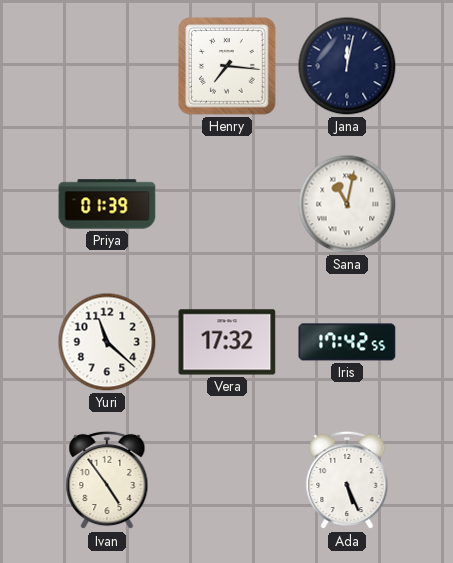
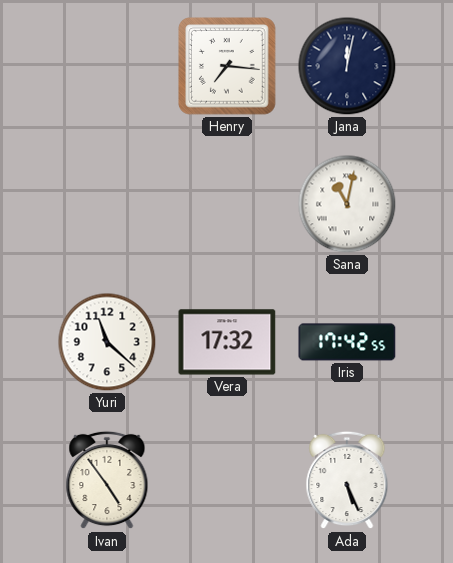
Priya: 01:39 -> none (107, 204)
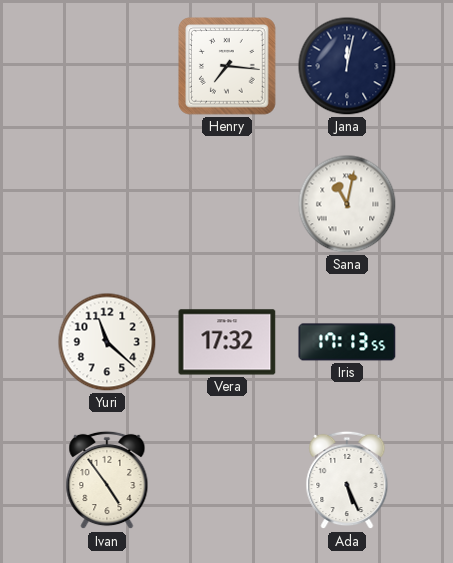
Iris: 17:42 -> 17:13 (347, 342)
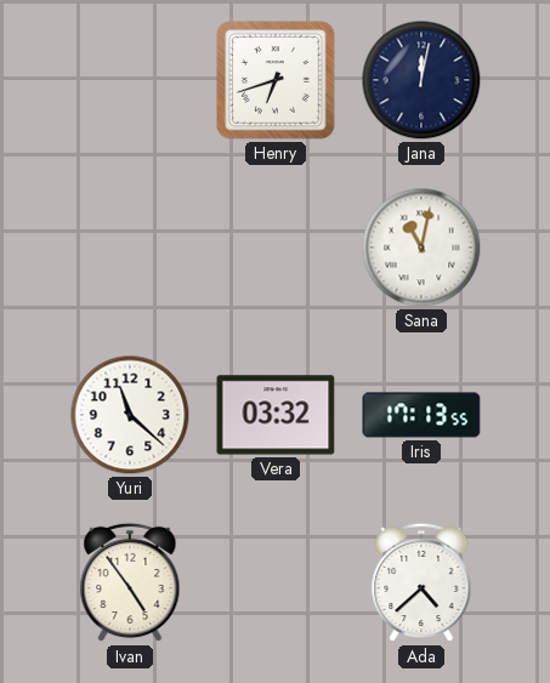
Henry: 7:16 -> 6:42 (277, 81)
Vera: 17:32 -> 03:32 (276, 415)
Ada: 5:26 -> 4:38 (421, 582)
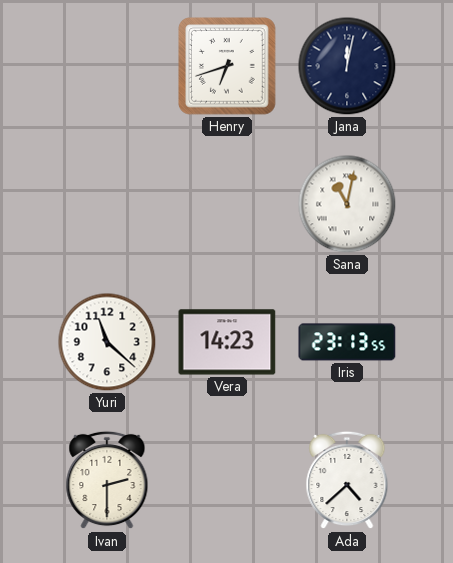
Vera: 03:32 -> 14:23 (227, 342)
Iris: 17:13 -> 23:13 (347, 342)
Ivan: 4:54 -> 2:30 (107, 480)
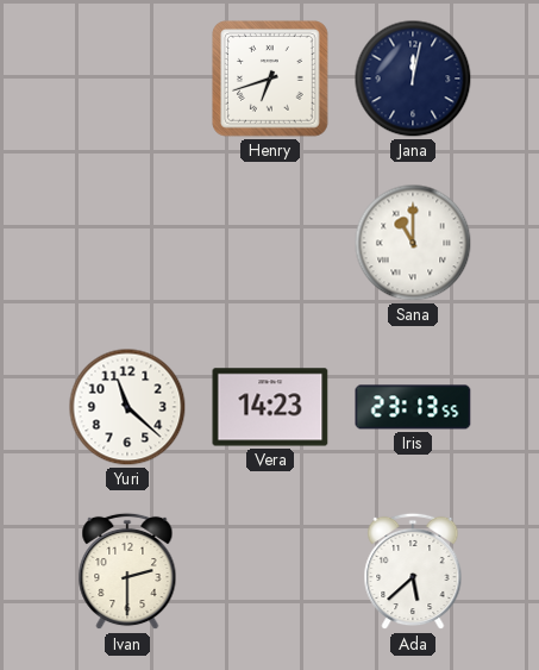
Sana: 11:02 -> 11:00 (413, 243)
Ada: 4:38 -> 5:38 (413, 571)
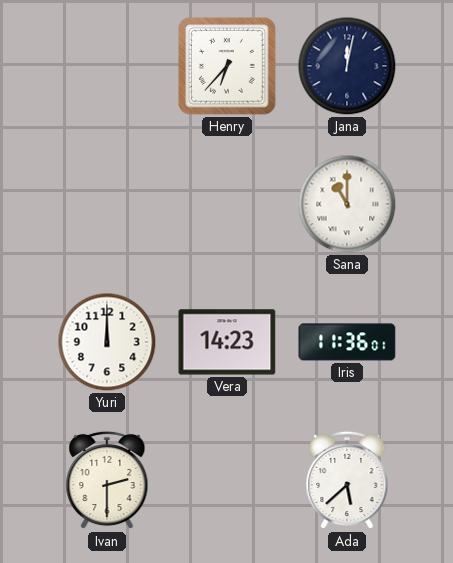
Henry: 6:42 -> 6:37 (228, 67)
Yuri: 11:22 -> 12:00 (107, 342)
Iris: 23:13 -> 11:36 (347, 342)
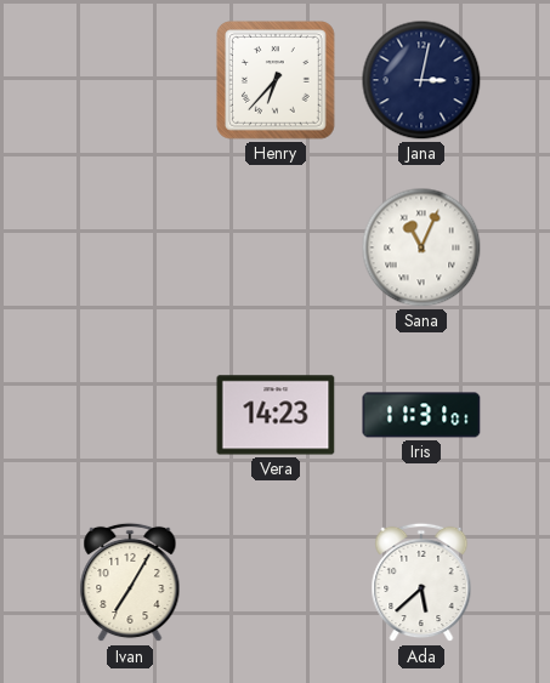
Jana: 12:02 -> 3:02 (421, 80)
Sana: 11:00 -> 11:04 (421, 247)
Yuri: 12:00 -> none (107, 342)
Iris: 11:36 -> 11:31 (421, 415)
Ivan: 2:30 -> 7:05 (130, 582)
